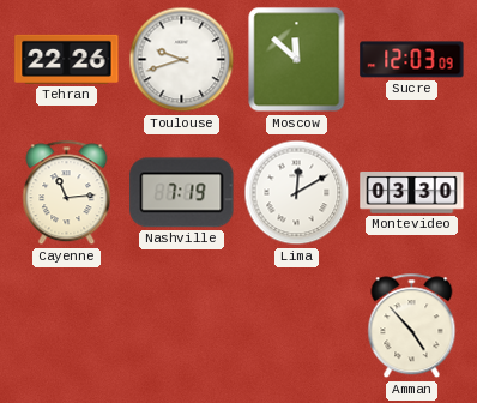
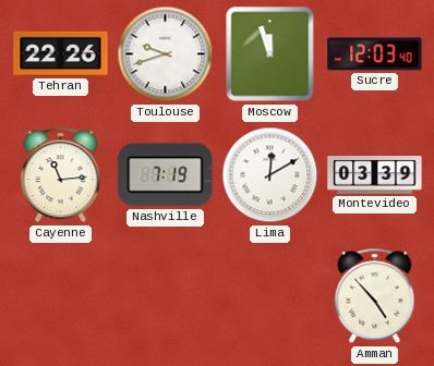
Moscow: 11:52 -> 11:57 (270, 54)
Sucre: 12:03:09 -> 12:03:40 (375, 54)
Montevideo: 03:30 -> 03:39 (375, 175)
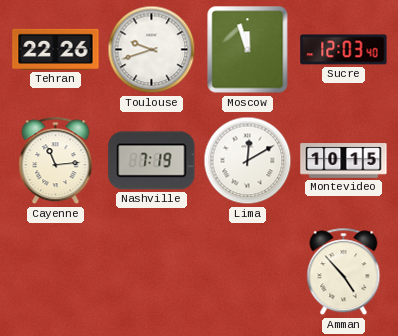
Montevideo: 03:39 -> 10:15 (344, 161)
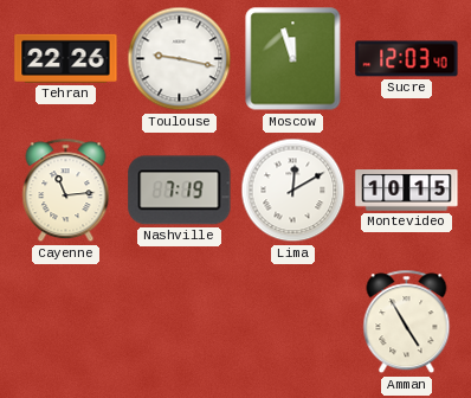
Toulouse: 9:42 -> 9:17 (180, 59)
Amman: 4:53 -> 4:55 (407, 322)
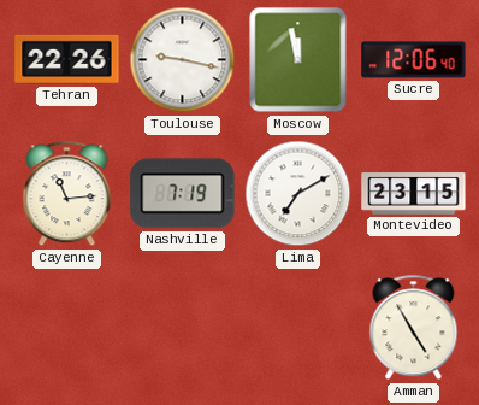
Moscow: 11:57 -> 11:58 (298, 60)
Sucre: 12:03 -> 12:06 (414, 60)
Lima: 12:10 -> 7:10 (298, 194)
Montevideo: 10:15 -> 23:15 (414, 194)
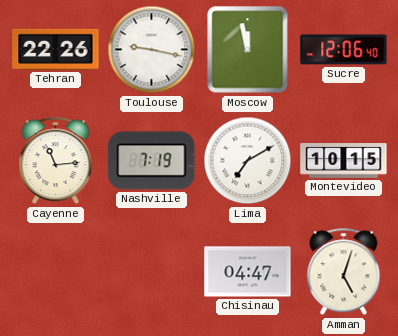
Montevideo: 23:15 -> 10:15 (344, 161)
Chisinau: none -> 04:47 (248, 272)
Amman: 4:55 -> 5:03 (344, 272)
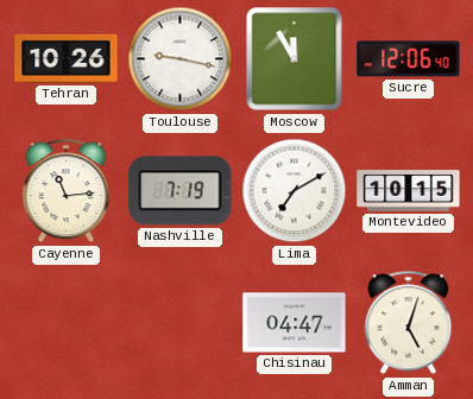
Tehran: 22:26 -> 10:26 (67, 58)
Moscow: 11:58 -> 11:55 (295, 59)
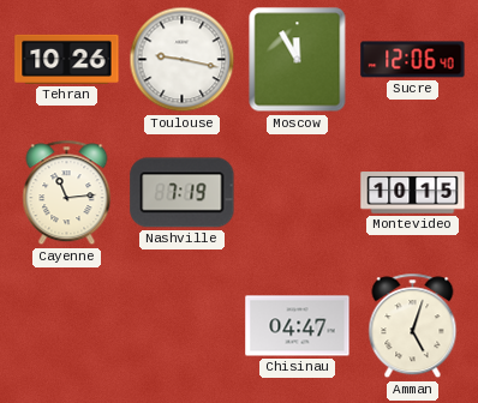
Lima: 7:10 -> none (295, 191)
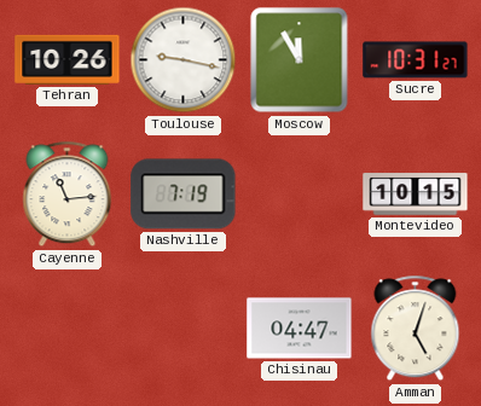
Sucre: 12:06 -> 10:31 (416, 60)
